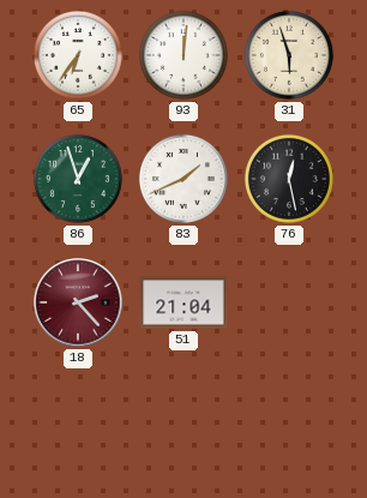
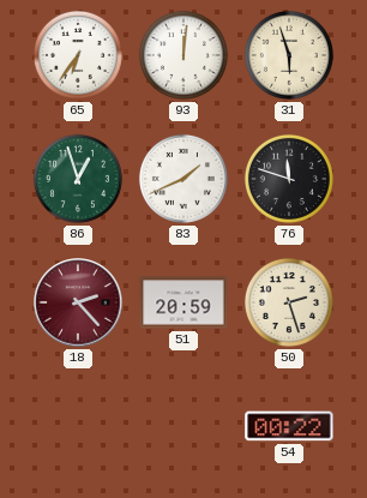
76: 12:28 -> 11:48 (289, 179)
51: 21:04 -> 20:59 (183, 302)
50: none -> 2:27 (289, 302)
54: none -> 00:22 (289, 426)
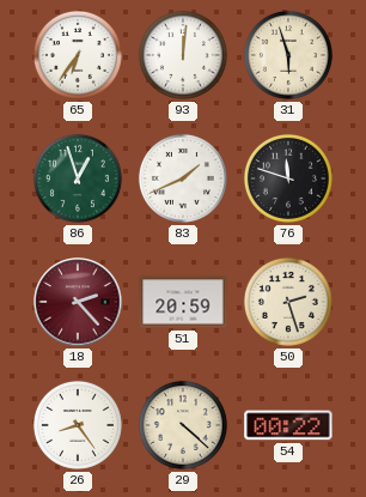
26: none -> 8:24 (78, 425)
29: none -> 4:22 (183, 425)
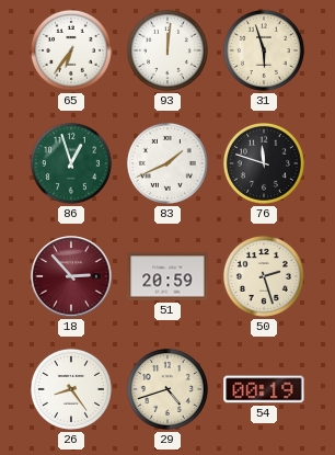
18: 2:23 -> 2:53 (71, 276)
29: 4:22 -> 4:42 (168, 389)
54: 00:22 -> 00:19 (264, 389)
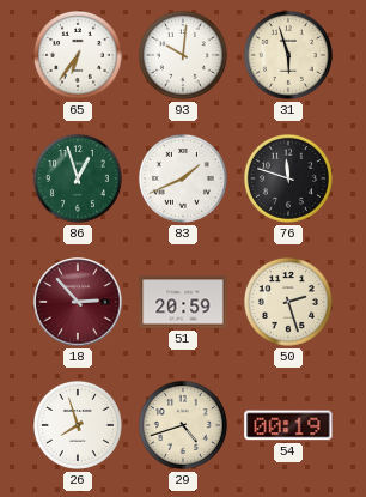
93: 12:01 -> 10:01 (183, 55)
26: 8:24 -> 7:57 (78, 425)
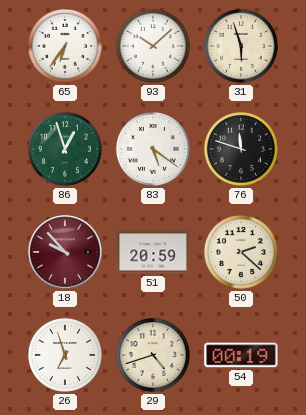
93: 10:01 -> 10:08 (153, 46)
83: 1:41 -> 5:21 (153, 149)
18: 2:53 -> 9:53 (65, 252)
50: 2:27 -> 2:22 (241, 252)
26: 7:57 -> 6:57 (65, 355)
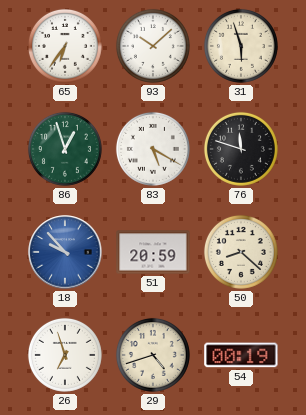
83: 5:21 -> 5:20 (153, 149)
18 dial: burgundy -> blue (65, 252)
50: 2:22 -> 8:22 (241, 252)
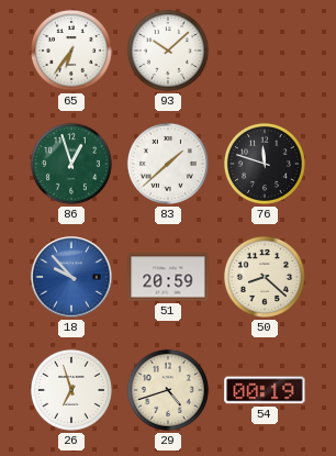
31: 5:57 -> none (241, 46)
83: 5:20 -> 1:38 (168, 164)
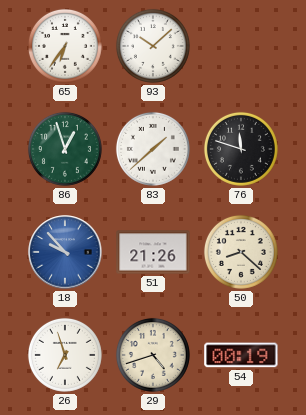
51: 20:59 -> 21:26 (153, 252)
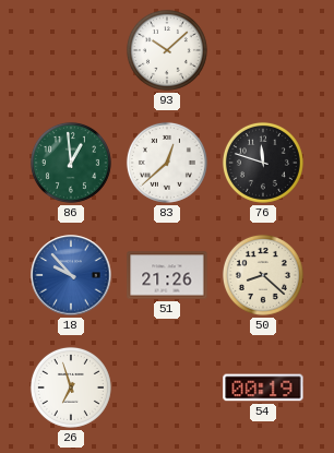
65: 6:36 -> none (65, 46)
86: 12:57 -> 12:59 (71, 163)
83: 1:38 -> 12:38 (167, 163)
29: 4:42 -> none (153, 355)
